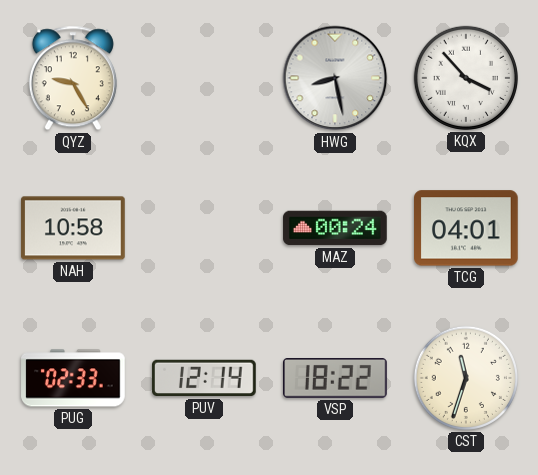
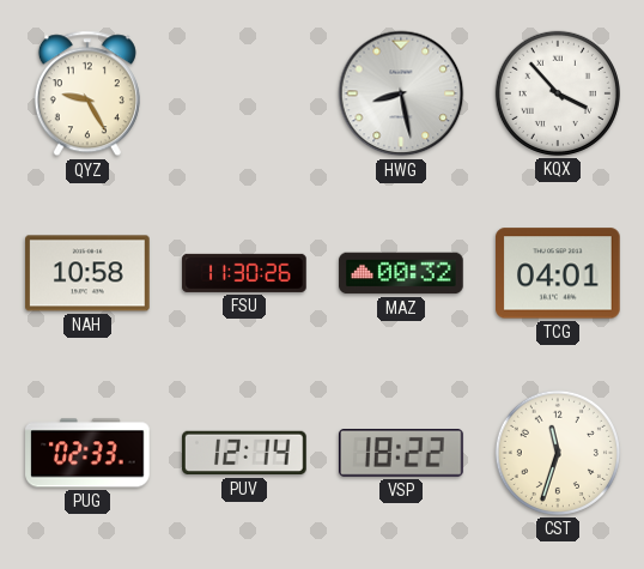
FSU: none -> 11:30 (244, 273)
MAZ: 00:24 -> 00:32 (401, 273)
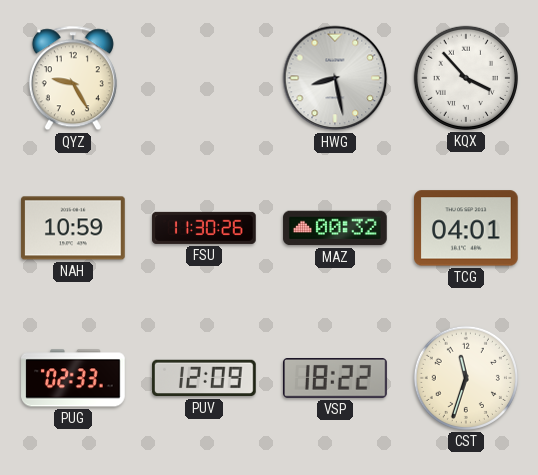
NAH: 10:58 -> 10:59 (73, 228)
PUV: 12:14 -> 12:09 (204, 378)
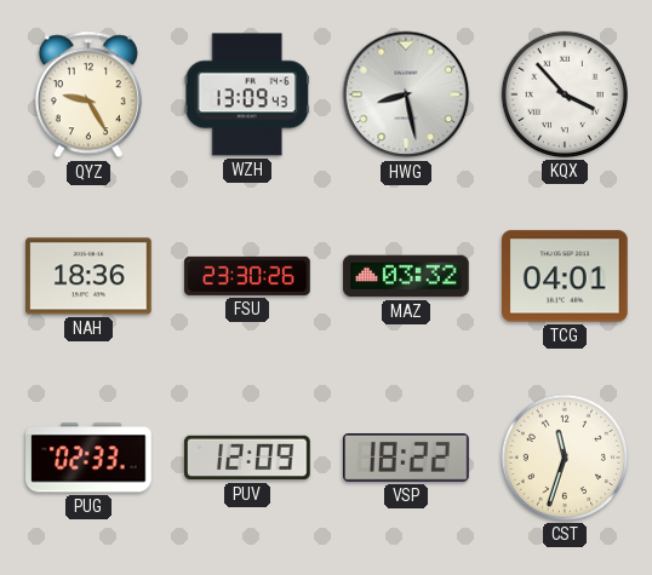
WZH: none -> 13:09 (247, 94)
NAH: 10:59 -> 18:36 (88, 276)
FSU: 11:30 -> 23:30 (247, 276)
MAZ: 00:32 -> 03:32 (406, 276)
